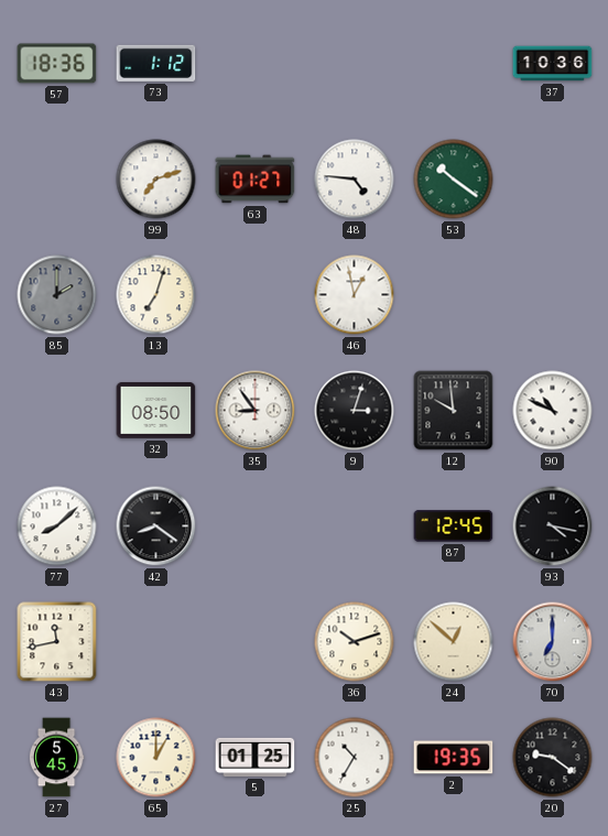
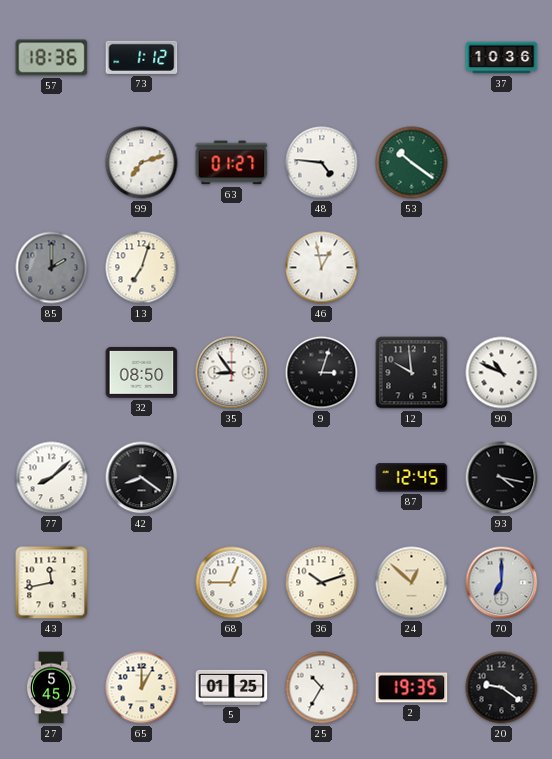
68: none -> 12:45 (232, 583)
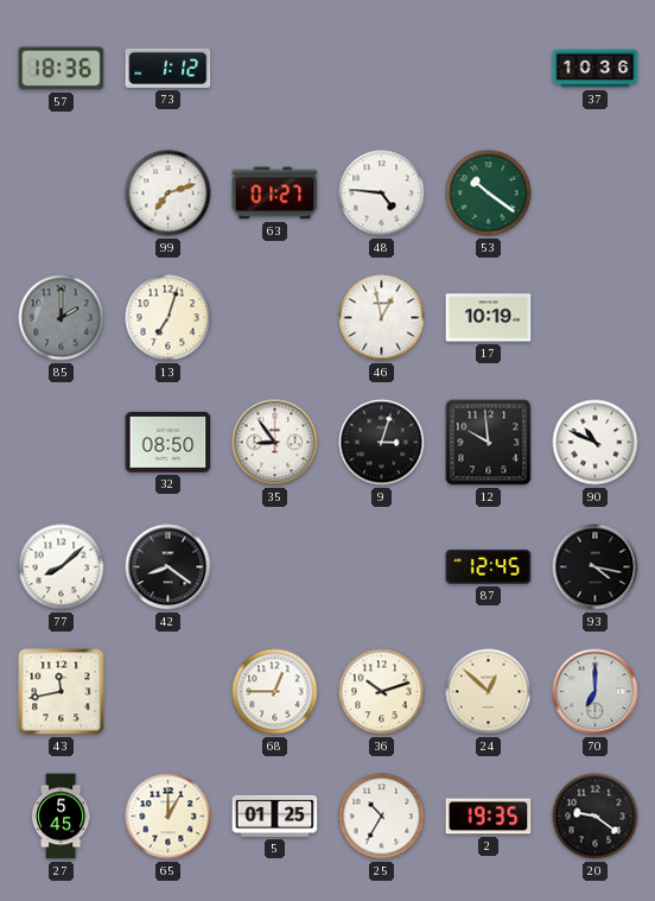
17: none -> 10:19 (489, 318)
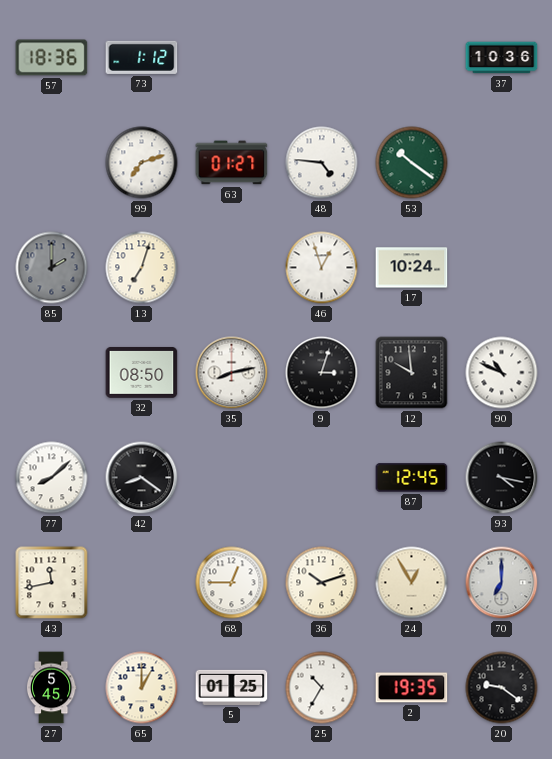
46: 12:58 -> 12:57 (322, 268)
17: 10:19 -> 10:24 (412, 268)
35: 8:54 -> 8:13 (232, 373)
24: 12:52 -> 12:55 (412, 583)
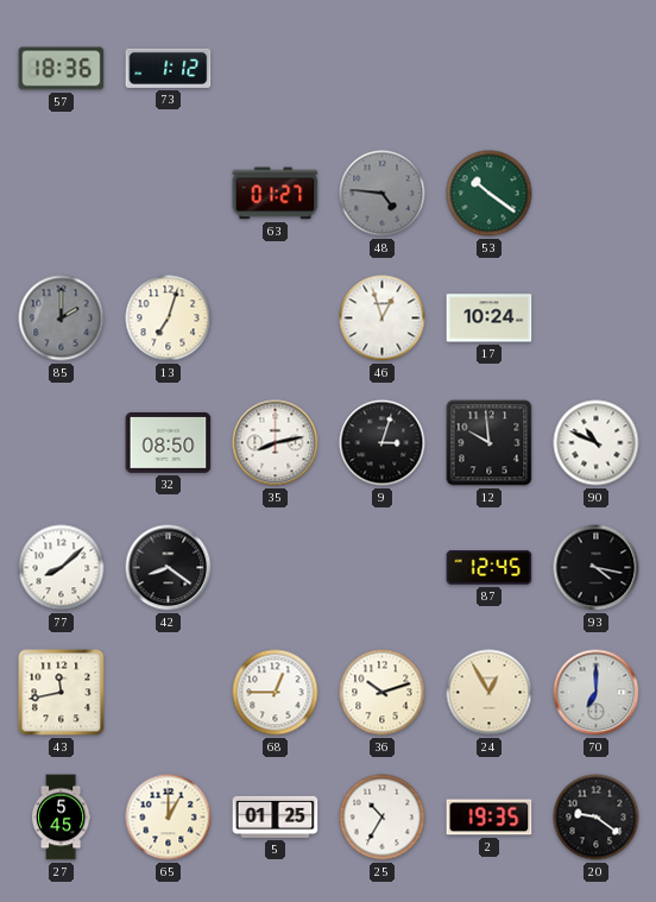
37: 10:36 -> none (502, 58)
99: 7:12 -> none (142, 163)
48 dial: white -> grey (383, 194)
